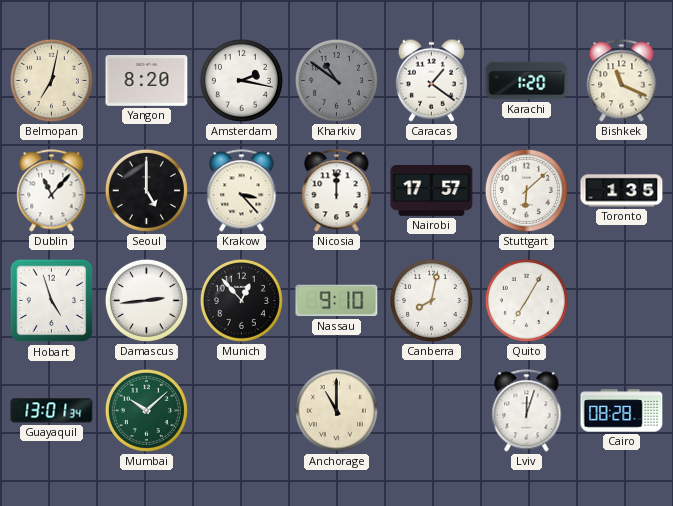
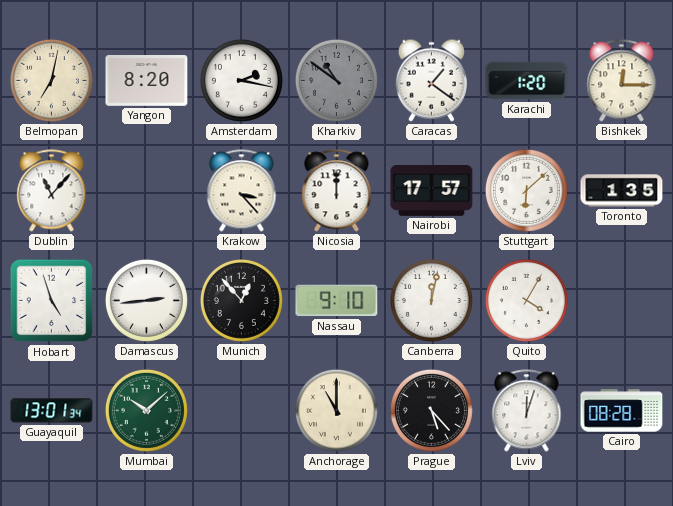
Bishkek: 11:19 -> 12:15 (622, 81)
Seoul: 5:00 -> none (146, 190)
Canberra: 8:02 -> 12:02 (431, 300)
Quito: 7:05 -> 4:05 (526, 300)
Prague: none -> 5:23 (431, 410)
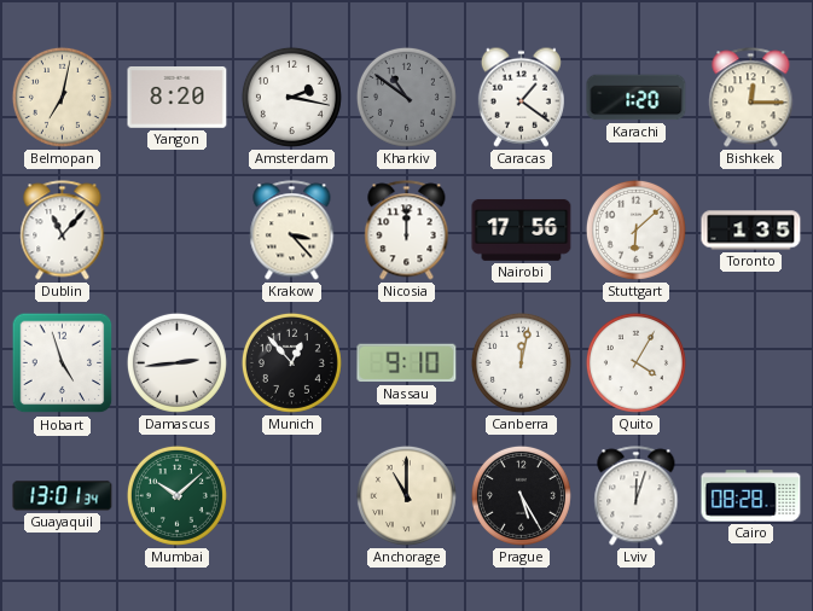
Nairobi: 17:57 -> 17:56 (522, 229)
Prague: 5:23 -> 5:25 (521, 495)
